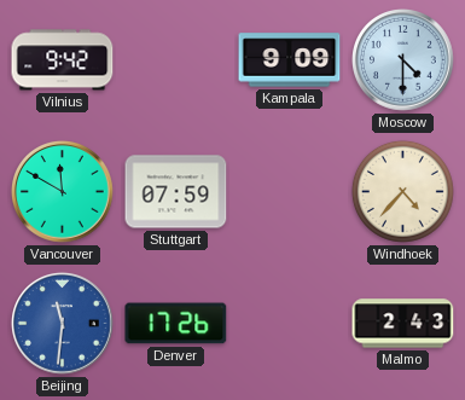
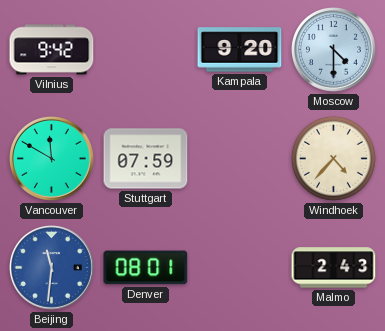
Kampala: 9:09 -> 9:20 (240, 50)
Denver: 17:26 -> 08:01 (146, 268)
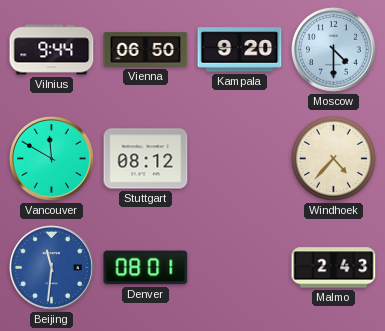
Vilnius: 9:42 -> 9:44 (52, 50)
Vienna: none -> 06:50 (146, 50)
Stuttgart: 07:59 -> 08:12 (146, 159)
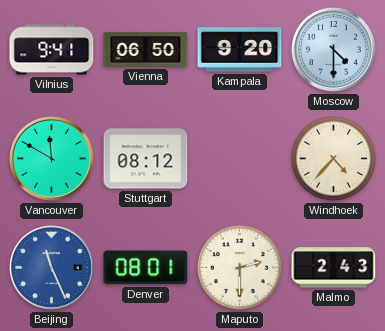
Vilnius: 9:44 -> 9:41 (52, 50)
Beijing: 11:31 -> 11:26 (52, 268)
Maputo: none -> 2:30 (239, 267)
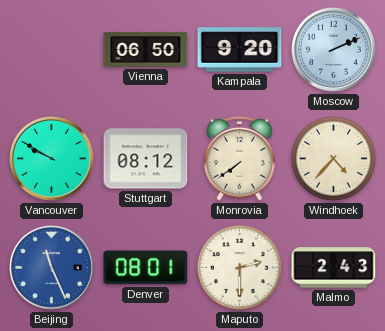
Vilnius: 9:41 -> none (52, 50)
Moscow: 4:30 -> 2:11 (334, 50)
Vancouver: 11:50 -> 9:50 (52, 159)
Monrovia: none -> 7:39 (240, 158)
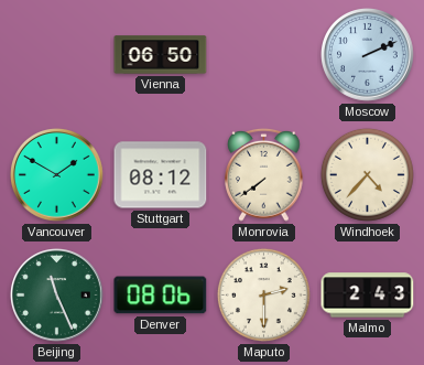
Kampala: 9:20 -> none (240, 50)
Vancouver: 9:50 -> 1:50 (57, 175)
Beijing dial: blue -> green (57, 296)
Denver: 08:01 -> 08:06 (161, 296)
